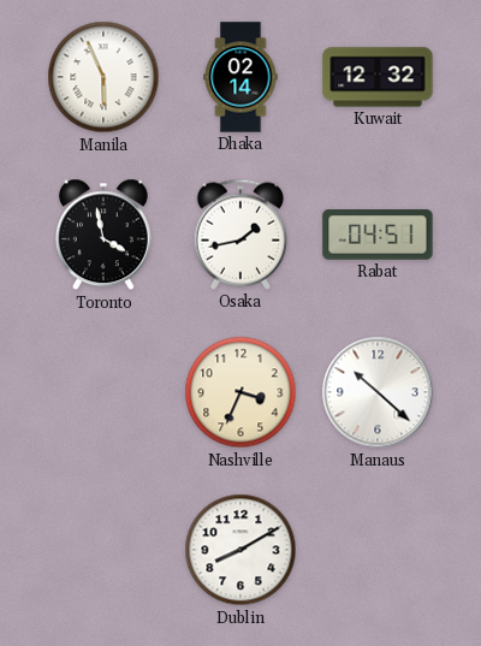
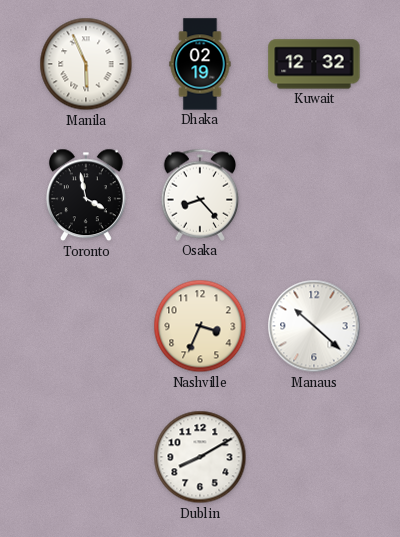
Dhaka: 02:14 -> 02:19 (200, 64)
Osaka: 1:43 -> 8:23 (200, 195)
Rabat: 04:51 -> none (378, 235)
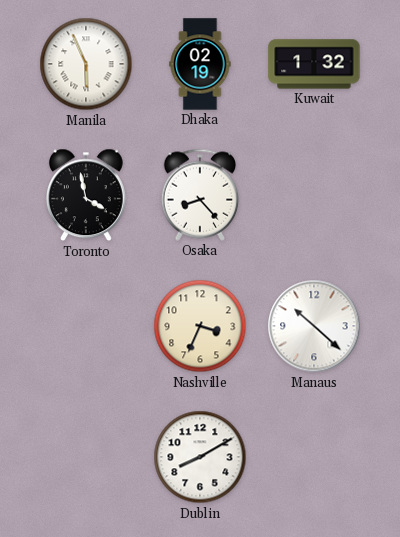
Kuwait: 12:32 -> 1:32 (314, 64)
